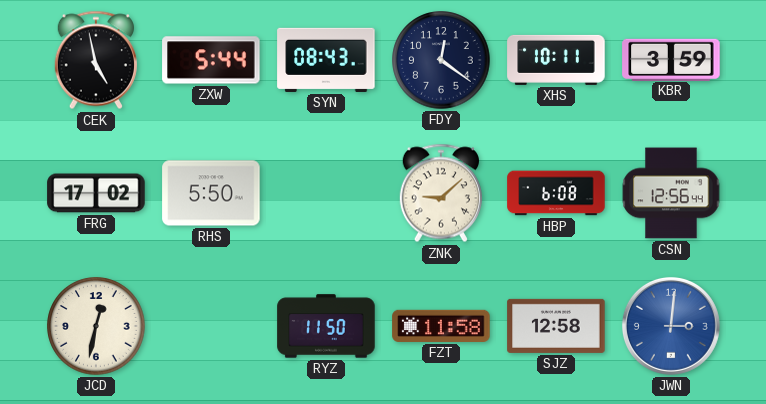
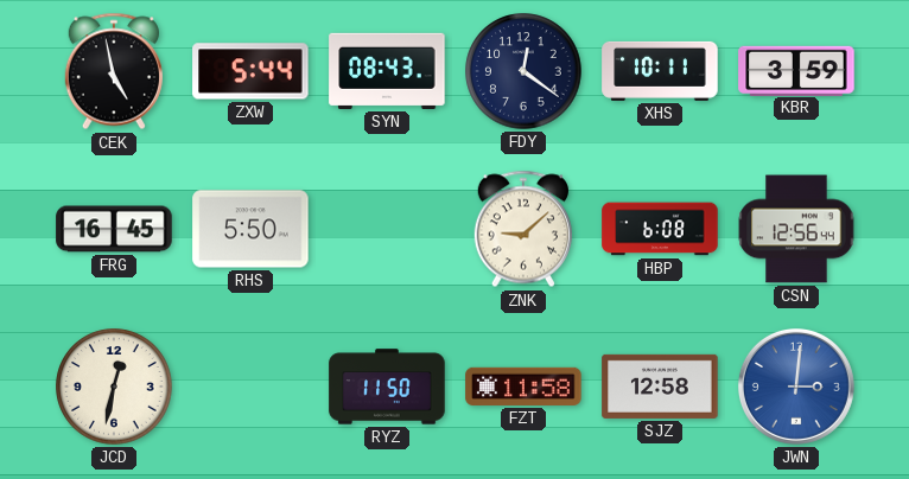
FRG: 17:02 -> 16:45 (114, 229)
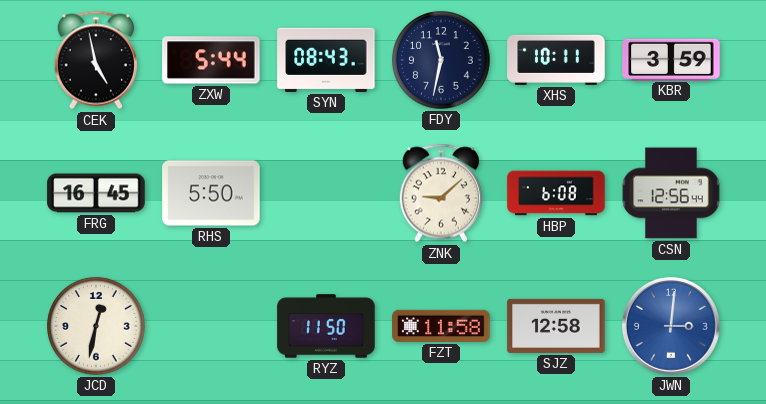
FDY: 12:21 -> 11:32 (441, 60)
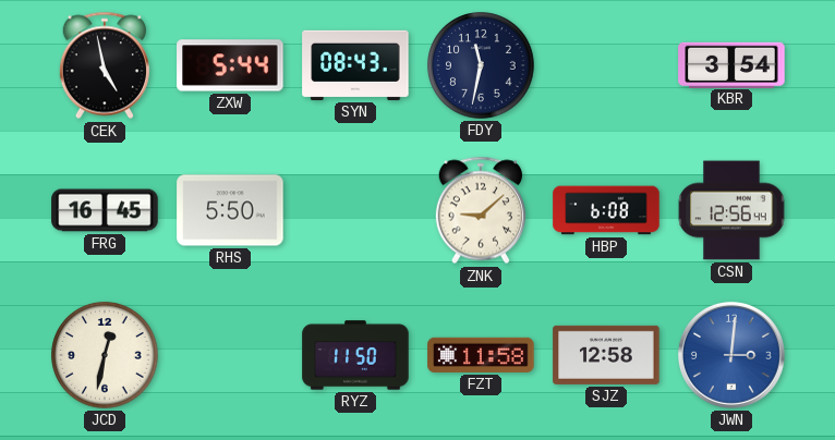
XHS: 10:11 -> none (556, 60)
KBR: 3:59 -> 3:54 (731, 64)
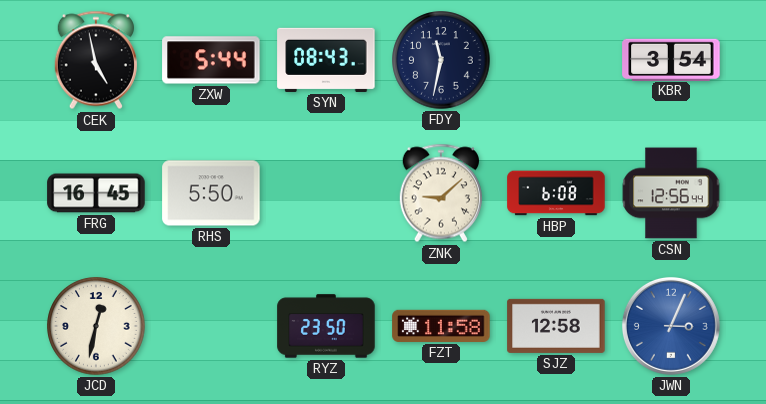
RYZ: 11:50 -> 23:50 (326, 326)
JWN: 3:01 -> 3:04 (671, 326)
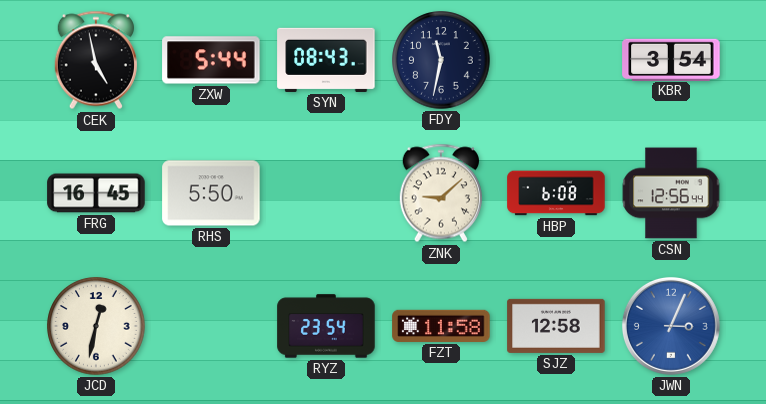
RYZ: 23:50 -> 23:54 (326, 326)
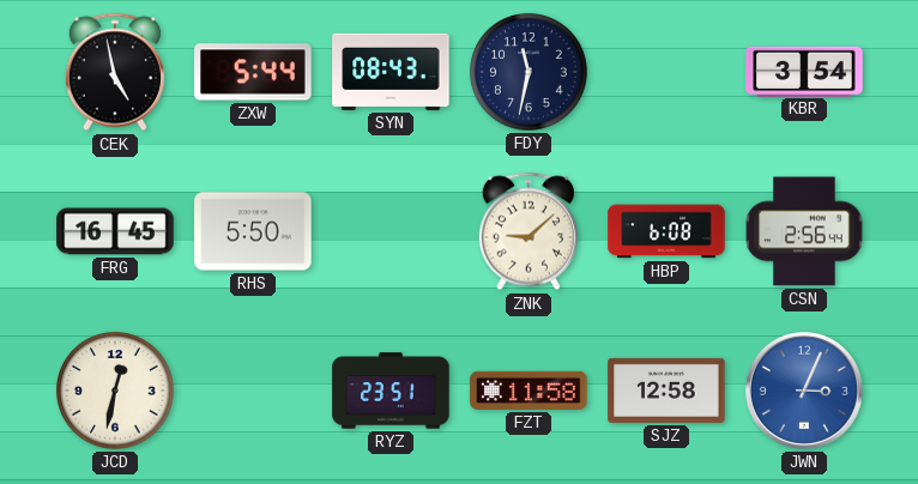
CSN: 12:56 -> 2:56 (804, 231)
RYZ: 23:54 -> 23:51 (391, 391)
